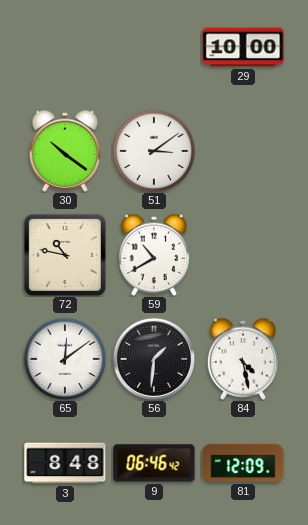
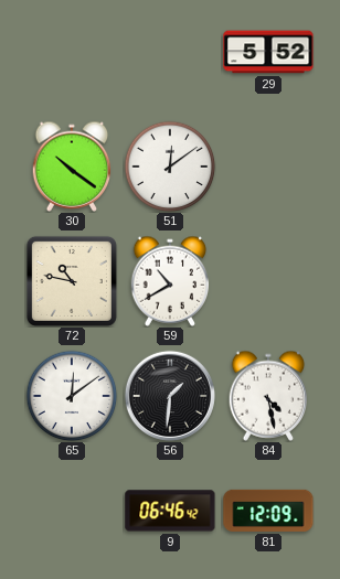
29: 10:00 -> 5:52 (268, 52)
51: 3:09 -> 12:09 (170, 167)
3: 8:48 -> none (65, 463)
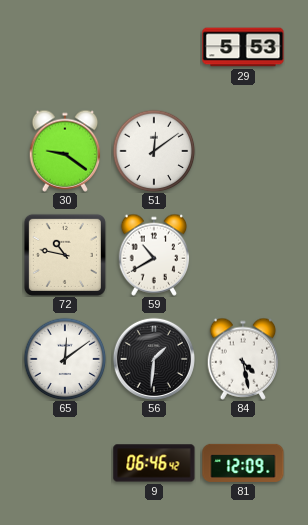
29: 5:52 -> 5:53 (243, 47)
30: 10:21 -> 9:21 (65, 151)
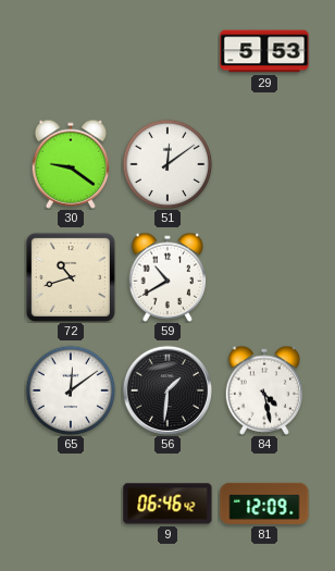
72: 10:47 -> 10:42 (71, 277)
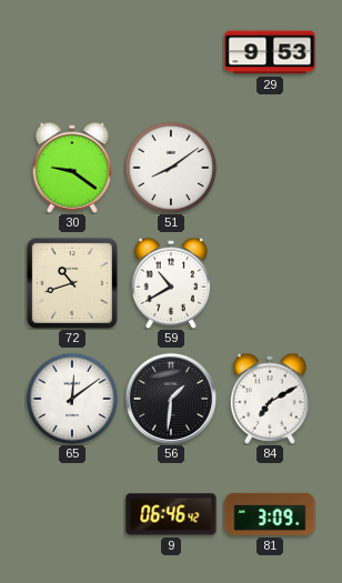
29: 5:53 -> 9:53 (270, 52)
51: 12:09 -> 8:09 (171, 168)
84: 4:28 -> 7:10 (270, 399)
81: 12:09 -> 3:09 (270, 514)
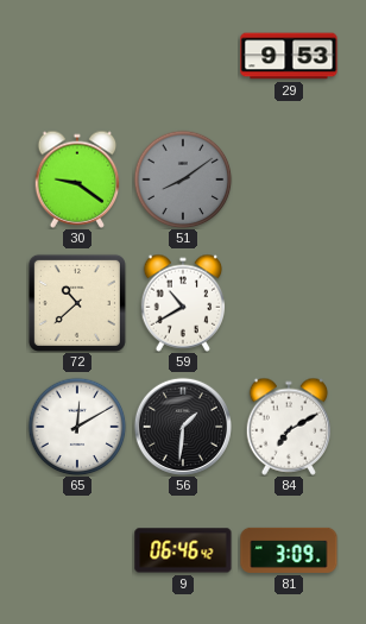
51 dial: white -> grey (183, 179)
72: 10:42 -> 10:38 (77, 303)
65: 12:09 -> 12:10 (77, 427)
